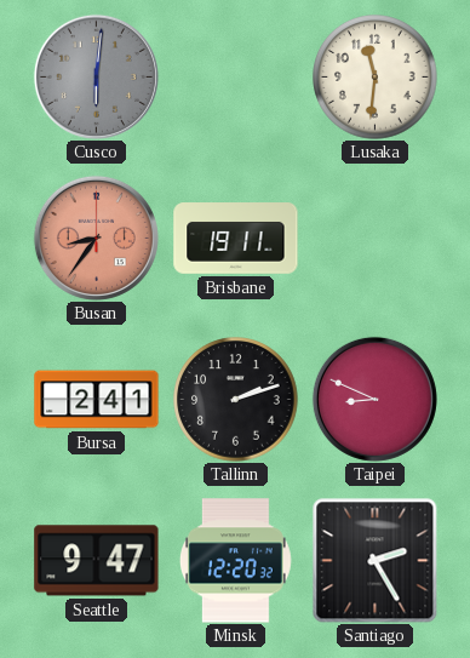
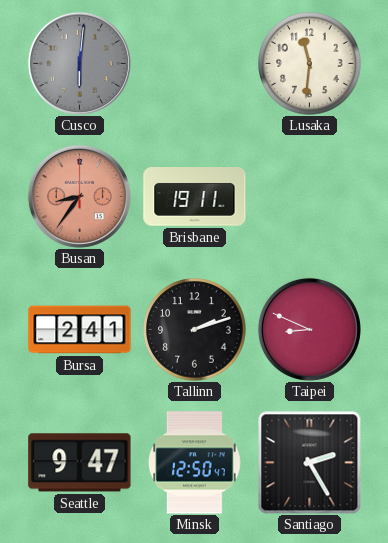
Minsk: 12:20 -> 12:50 (194, 463)
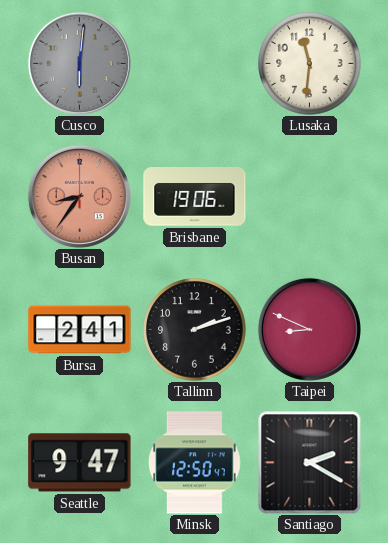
Brisbane: 19:11 -> 19:06 (195, 197)
Santiago: 2:25 -> 2:20 (309, 462)
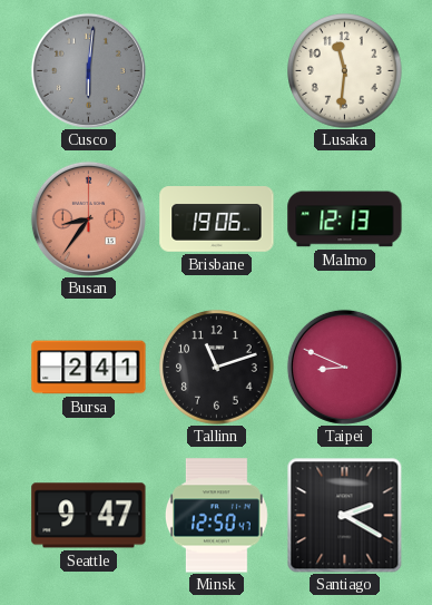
Malmo: none -> 12:13 (345, 219)
Tallinn: 2:12 -> 11:12 (217, 368)
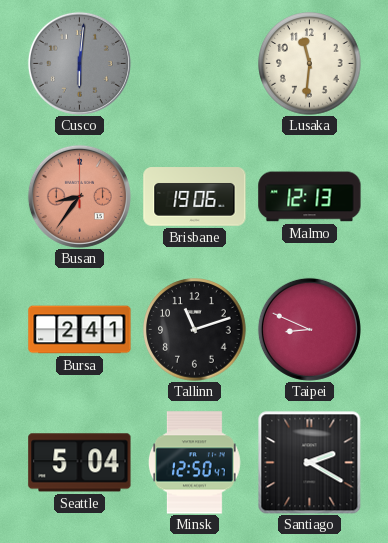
Seattle: 9:47 -> 5:04 (80, 463)
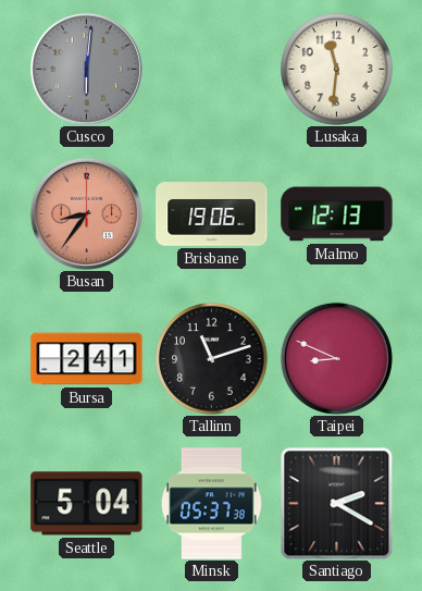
Minsk: 12:50 -> 05:37 (211, 504)
